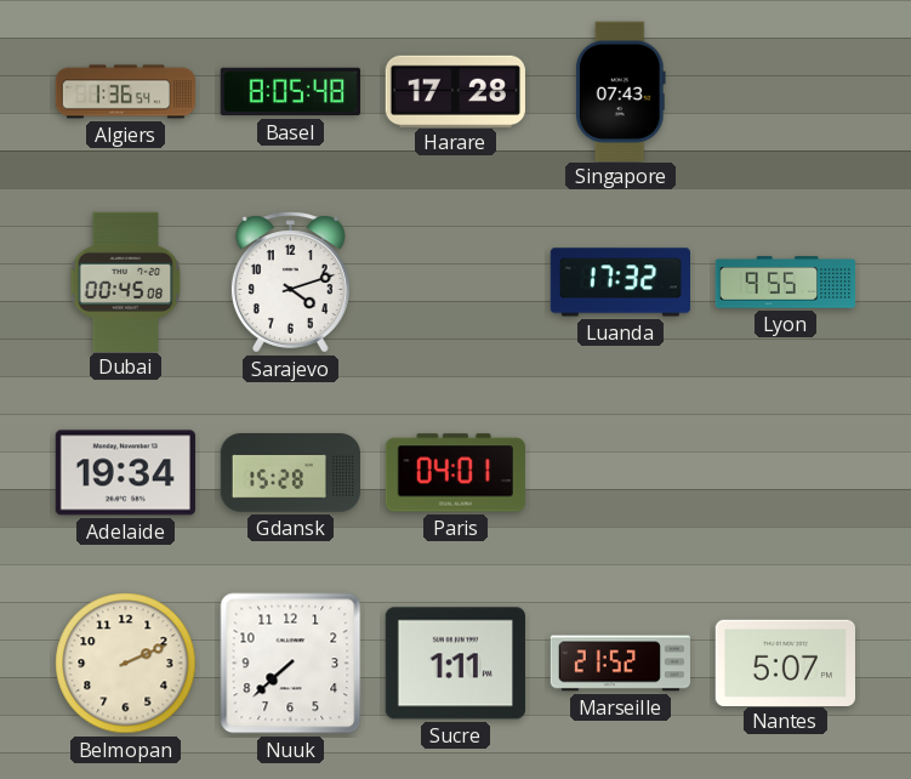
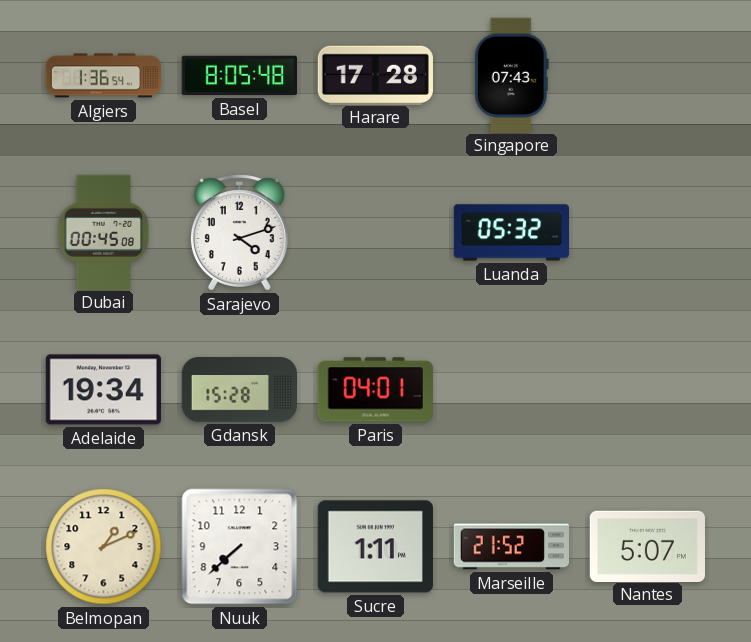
Luanda: 17:32 -> 05:32 (511, 233)
Lyon: 9:55 -> none (786, 283)
Belmopan: 2:11 -> 1:11 (104, 547)
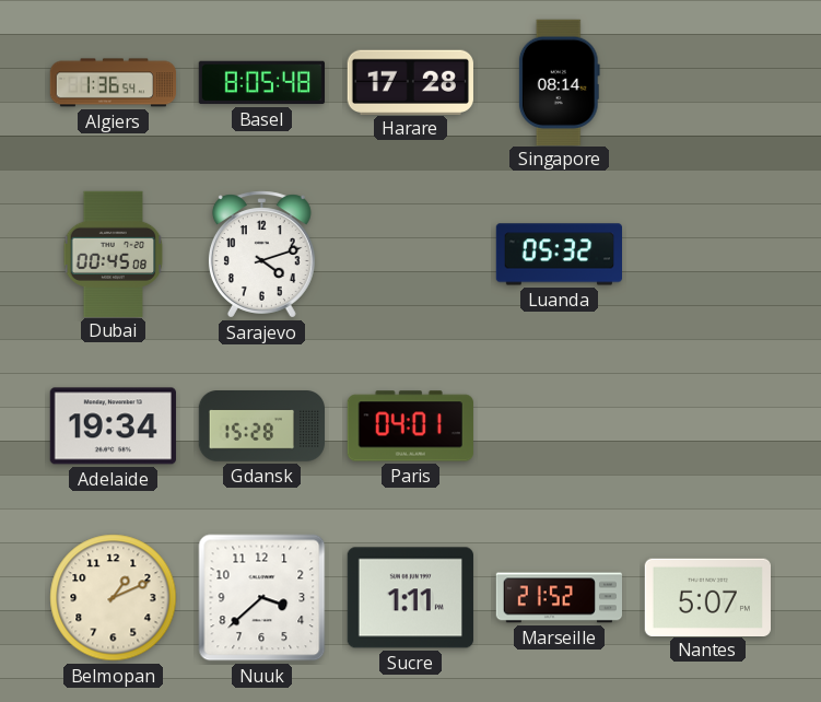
Singapore: 07:43 -> 08:14 (559, 82)
Nuuk: 7:38 -> 3:38 (262, 598)
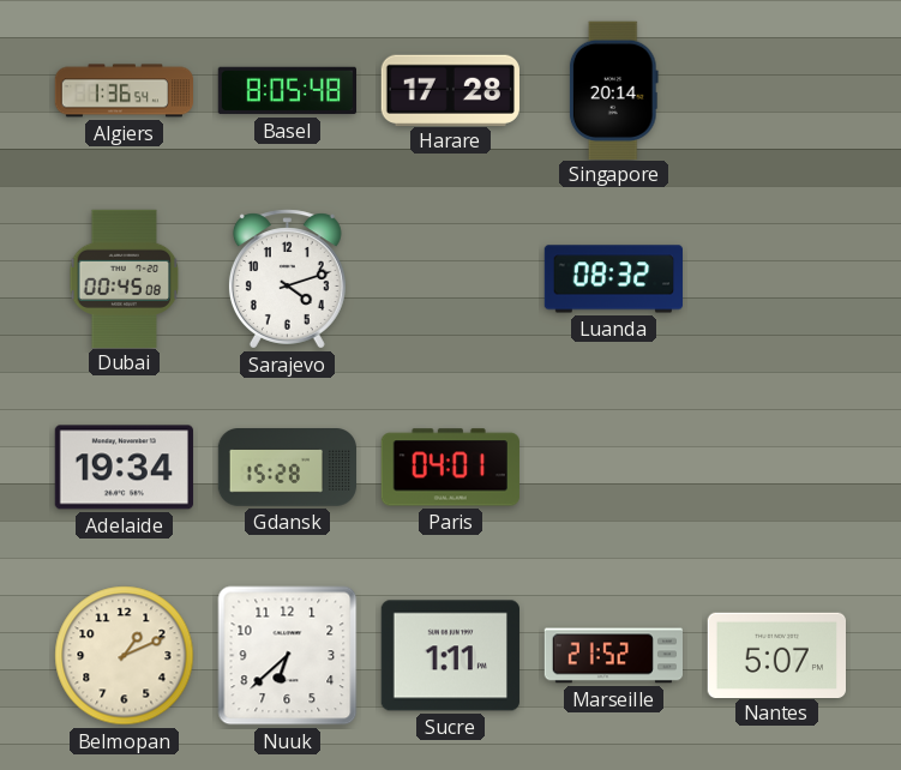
Singapore: 08:14 -> 20:14 (613, 90)
Luanda: 05:32 -> 08:32 (613, 279)
Nuuk: 3:38 -> 6:38 (288, 656)
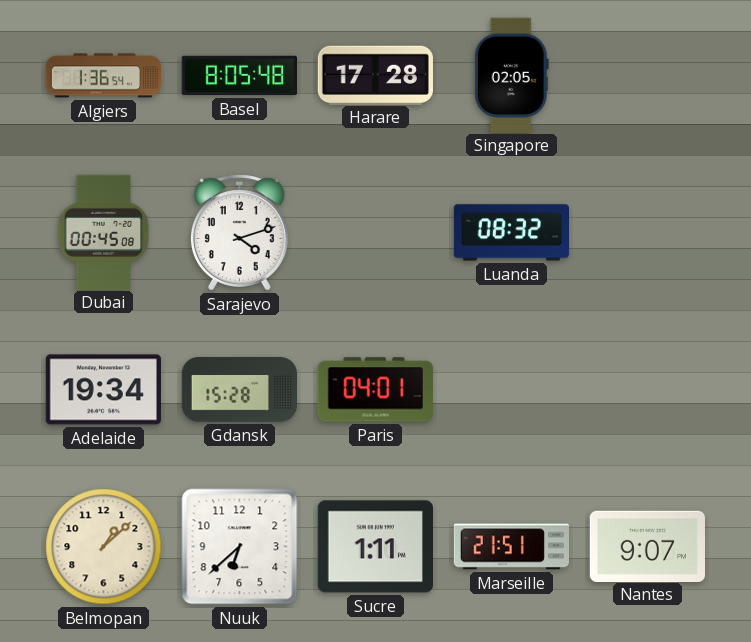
Singapore: 20:14 -> 02:05 (511, 75)
Belmopan: 1:11 -> 1:08 (104, 547)
Marseille: 21:52 -> 21:51 (511, 547)
Nantes: 5:07 -> 9:07 (647, 546)
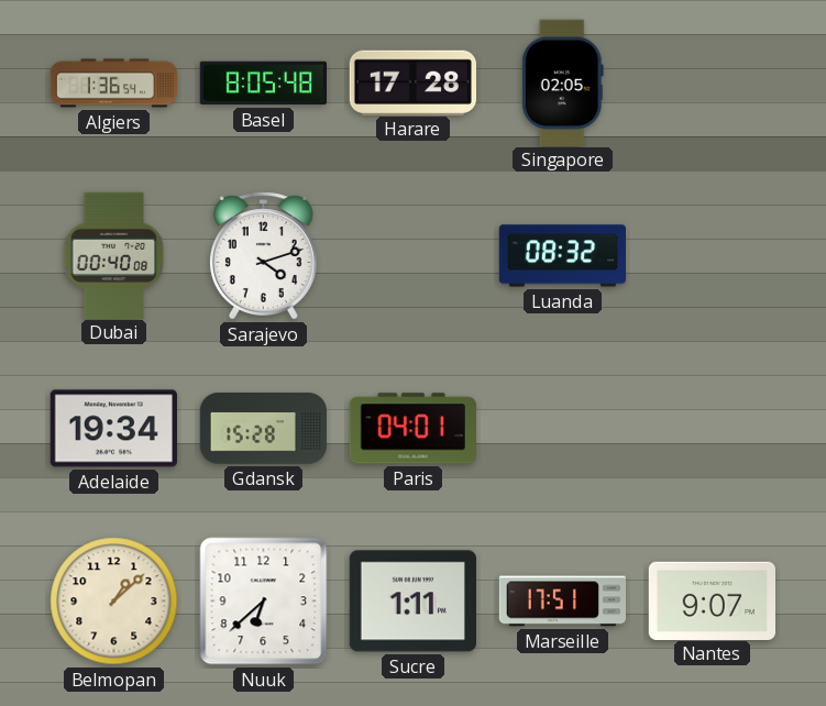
Dubai: 00:45 -> 00:40 (114, 255)
Marseille: 21:51 -> 17:51 (562, 602)
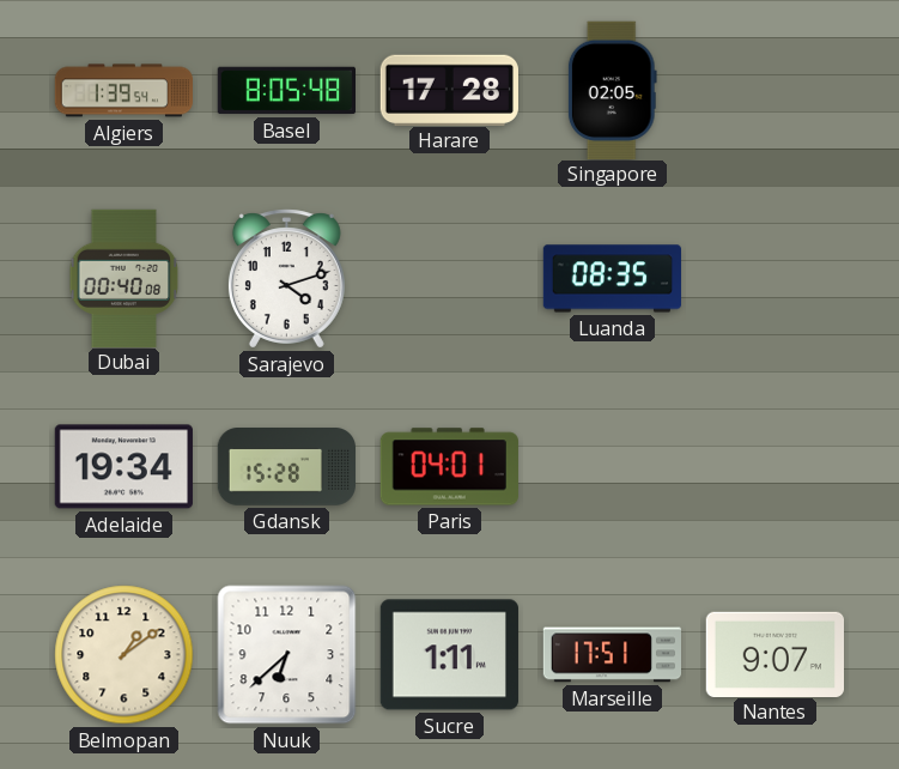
Algiers: 1:36 -> 1:39 (124, 91)
Luanda: 08:32 -> 08:35 (612, 279)
Belmopan: 1:08 -> 1:09 (124, 655)
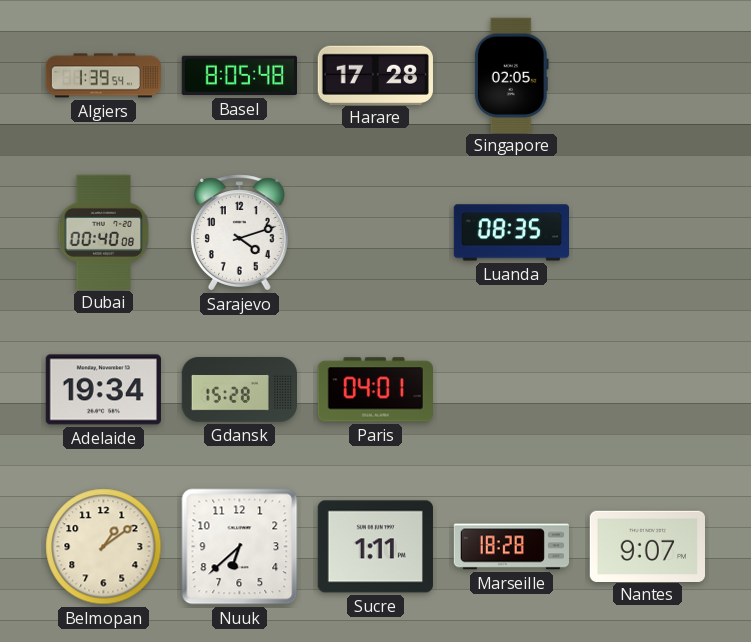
Marseille: 17:51 -> 18:28 (511, 547)
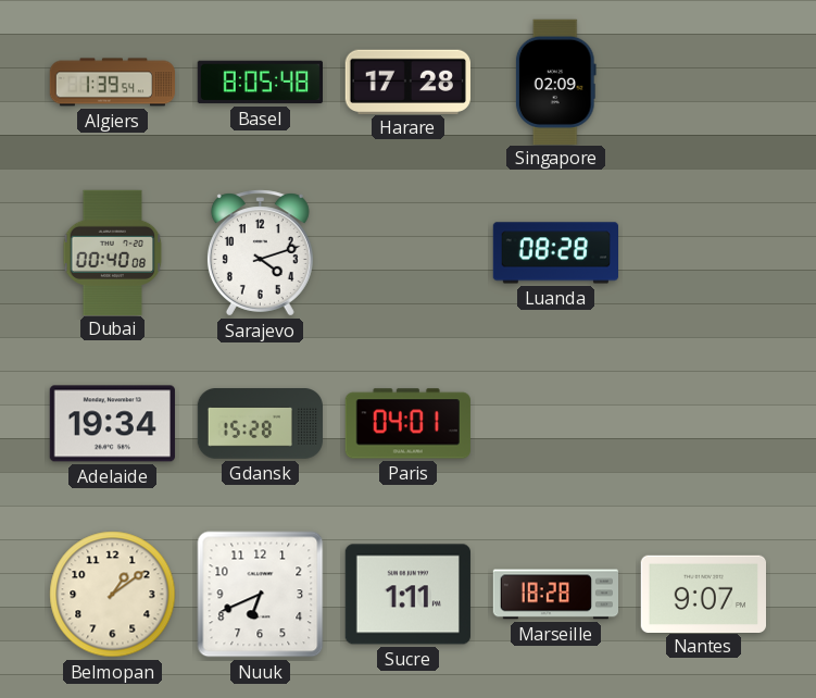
Singapore: 02:05 -> 02:09 (555, 82)
Luanda: 08:35 -> 08:28 (555, 253)
Nuuk: 6:38 -> 6:41 (261, 595)
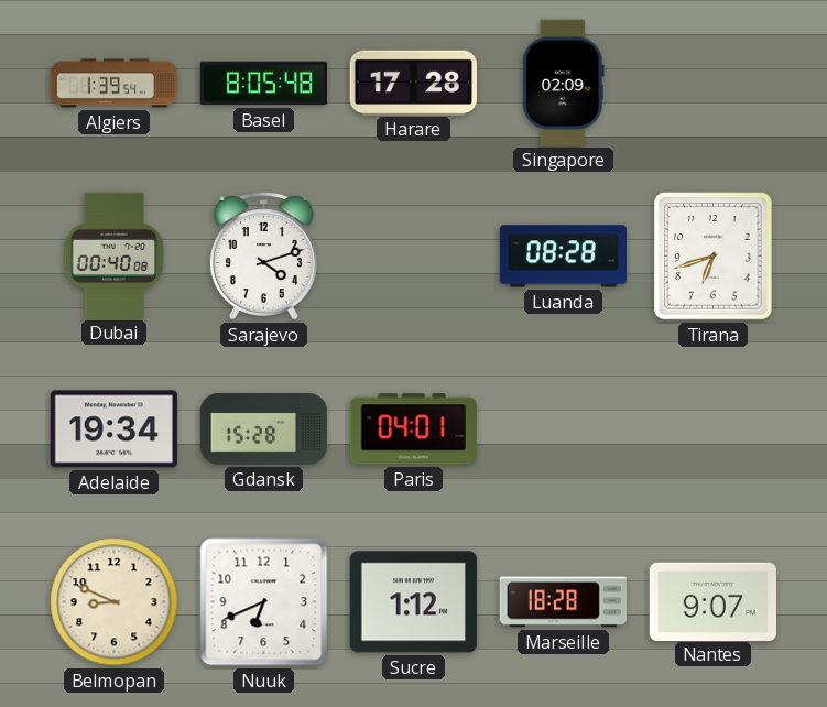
Tirana: none -> 6:42 (714, 257)
Belmopan: 1:09 -> 8:49 (115, 602)
Sucre: 1:11 -> 1:12 (413, 602)
